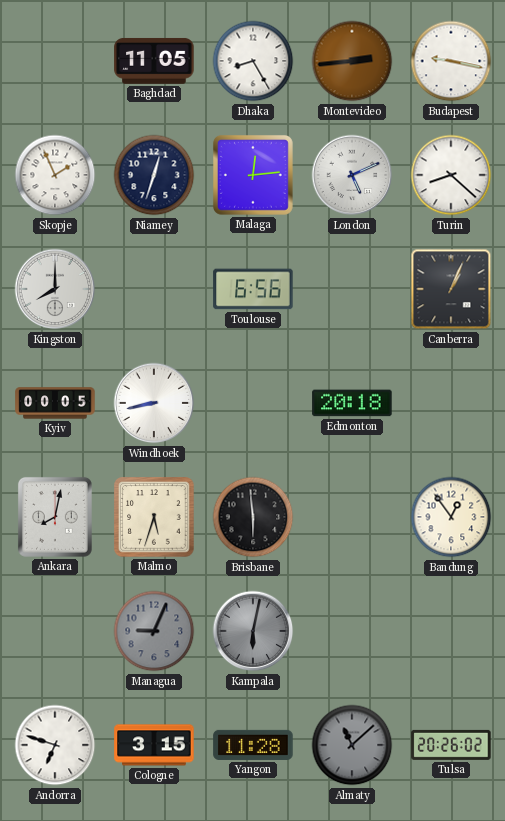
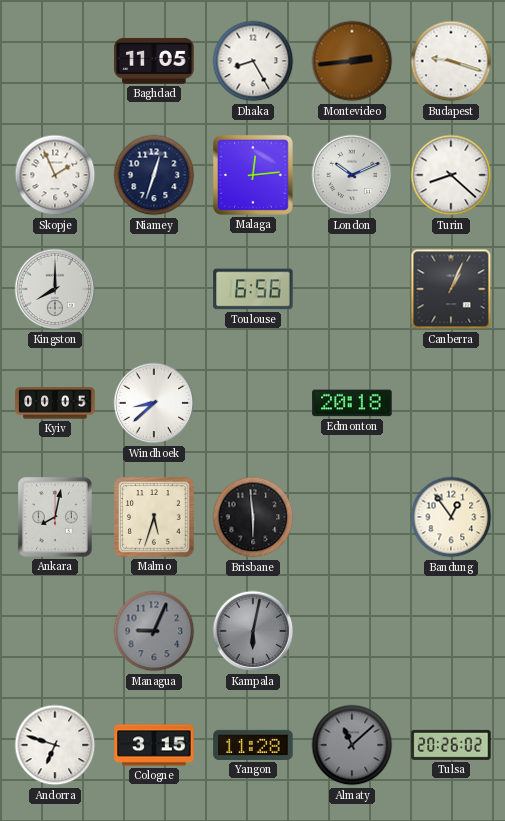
Budapest: 9:17 -> 9:18 (451, 61)
London: 5:11 -> 10:11 (352, 175)
Windhoek: 8:43 -> 8:38 (154, 403)
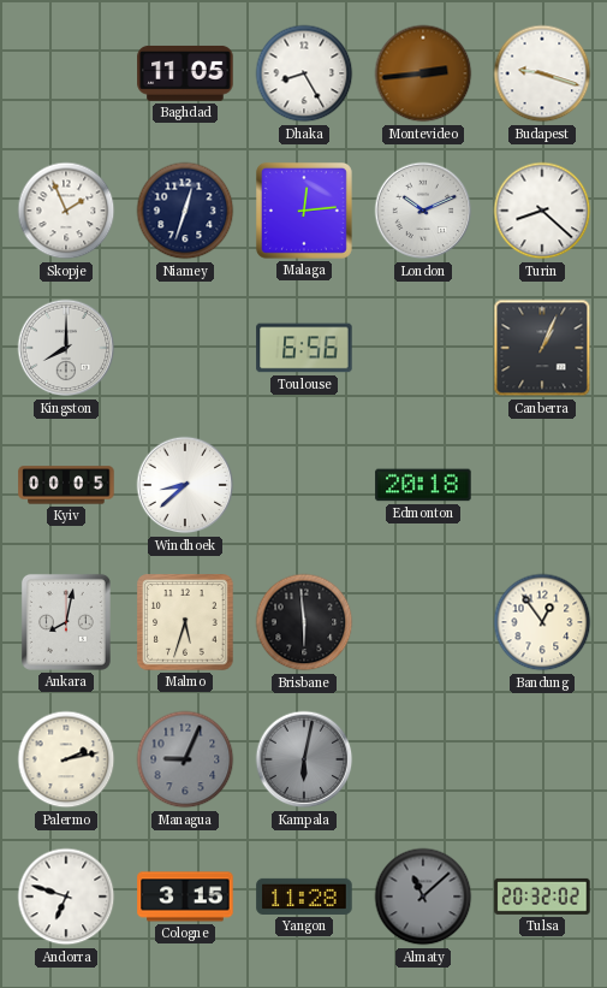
Palermo: none -> 2:13 (66, 759)
Tulsa: 20:26 -> 20:32 (542, 897)
